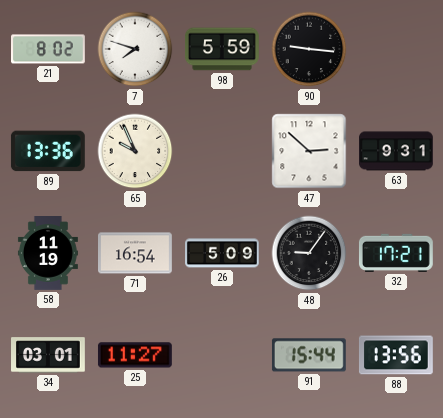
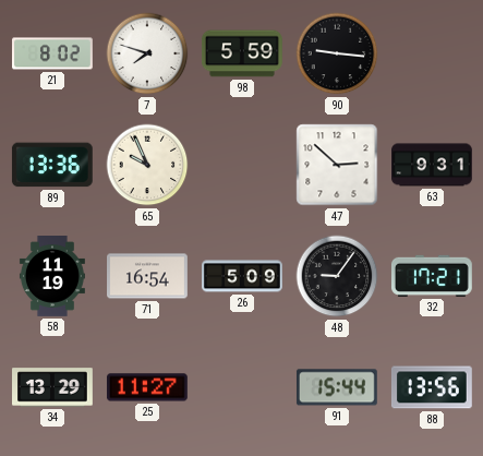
34: 03:01 -> 13:29 (53, 387)
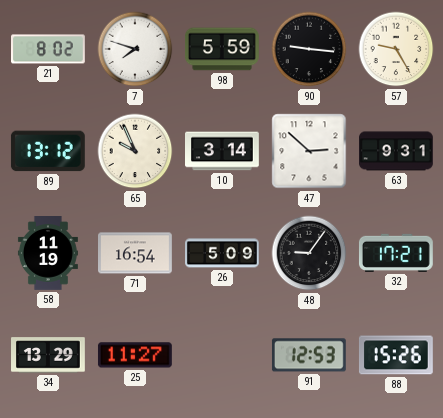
57: none -> 9:25 (396, 49)
89: 13:36 -> 13:12 (48, 151)
10: none -> 3:14 (223, 151)
91: 15:44 -> 12:53 (309, 355)
88: 13:56 -> 15:26 (396, 355)
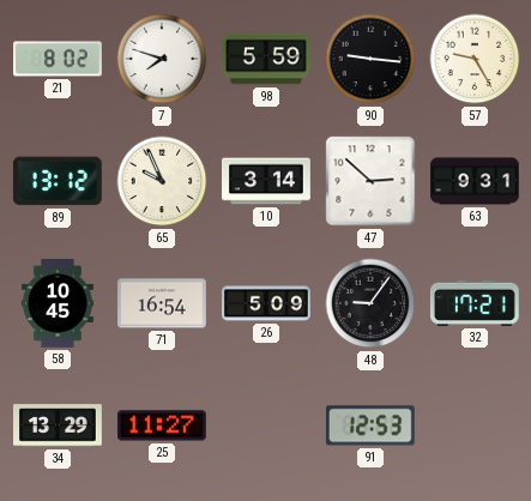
58: 11:19 -> 10:45 (58, 304)
88: 15:26 -> none (396, 355)
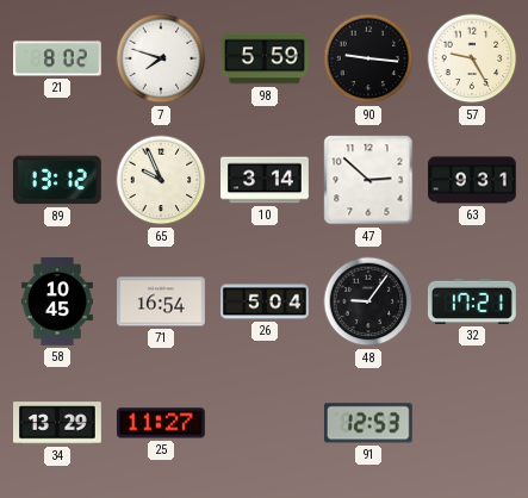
26: 5:09 -> 5:04 (266, 301)
